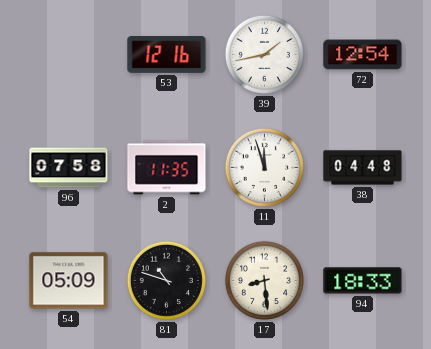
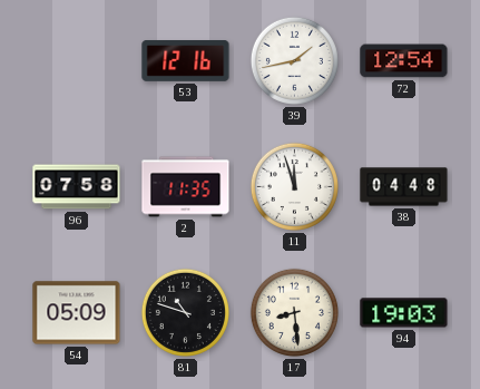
94: 18:33 -> 19:03 (404, 313)
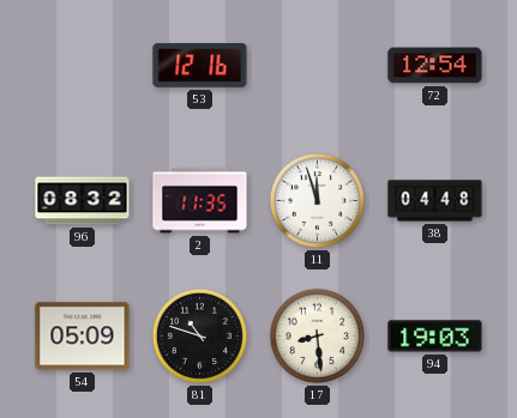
39: 1:43 -> none (294, 60)
96: 07:58 -> 08:32 (83, 201)
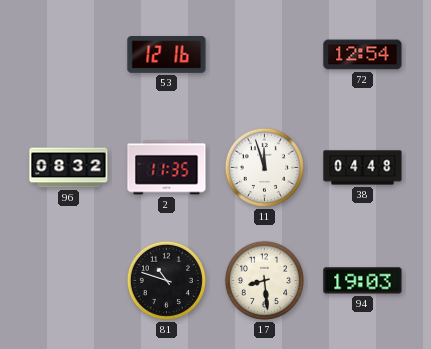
54: 05:09 -> none (83, 337)
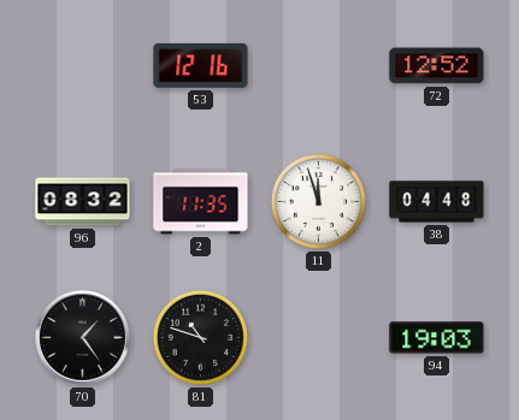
72: 12:54 -> 12:52 (437, 66)
70: none -> 1:24 (83, 338)
17: 8:29 -> none (264, 280)
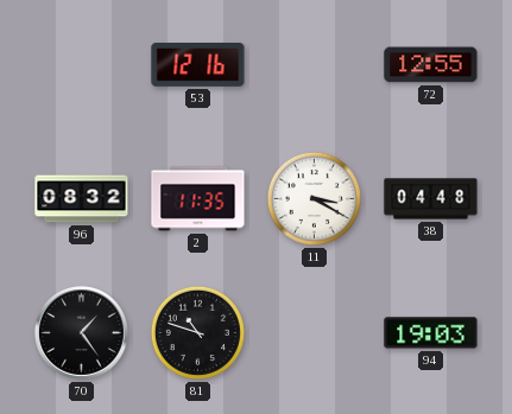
72: 12:52 -> 12:55 (431, 65)
11: 11:57 -> 3:20 (314, 198)
